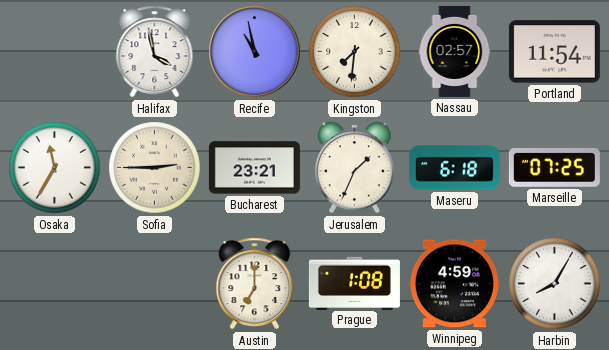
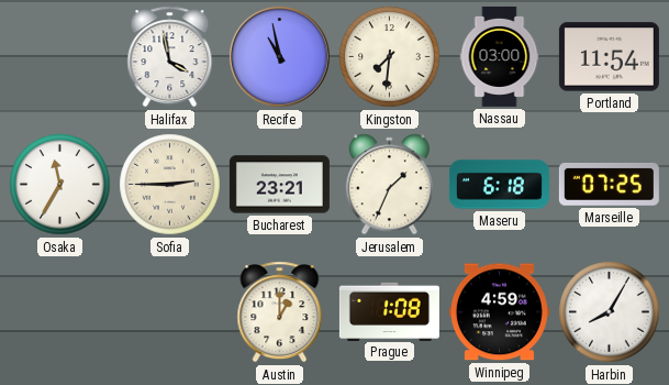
Nassau: 02:57 -> 03:00 (500, 56)
Austin: 7:00 -> 1:00 (280, 312)
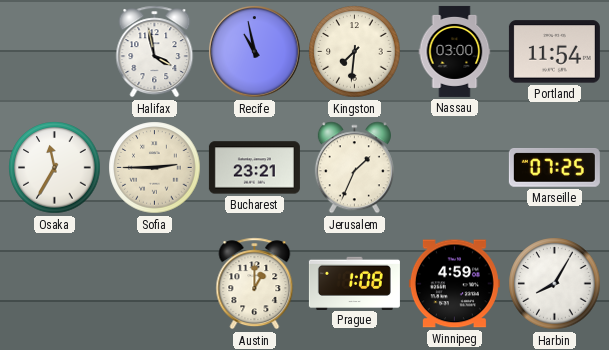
Maseru: 6:18 -> none (499, 185)
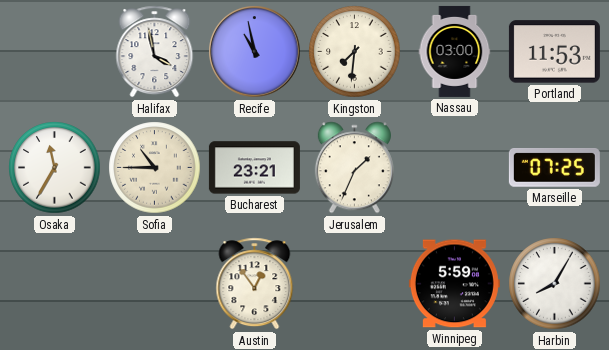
Portland: 11:54 -> 11:53 (554, 52)
Sofia: 2:45 -> 10:45 (155, 168)
Austin: 1:00 -> 12:54 (255, 284)
Prague: 1:08 -> none (354, 283)
Winnipeg: 4:59 -> 5:59 (454, 284)
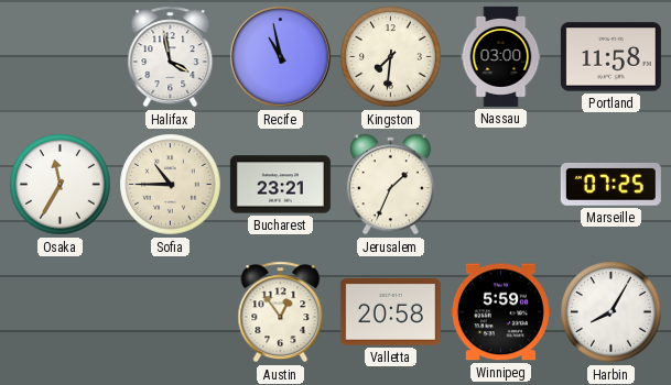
Portland: 11:53 -> 11:58 (610, 57)
Valletta: none -> 20:58 (390, 312)
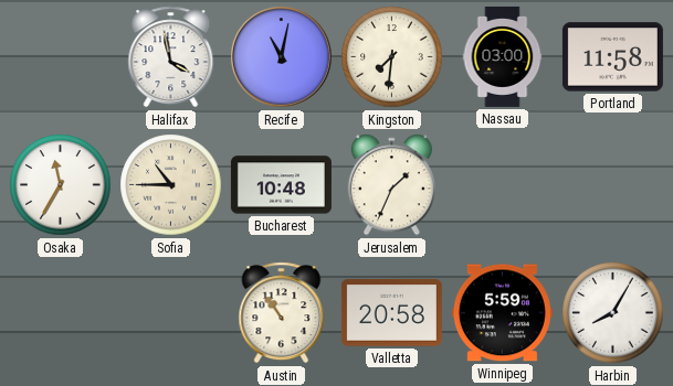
Recife: 10:58 -> 11:02 (282, 57)
Bucharest: 23:21 -> 10:48 (281, 185)
Marseille: 07:25 -> none (610, 185)
Austin: 12:54 -> 10:54 (282, 313)
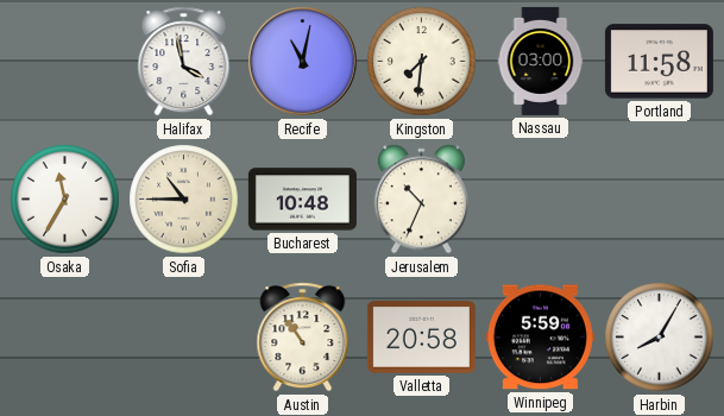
Jerusalem: 1:34 -> 10:34 (421, 200)
